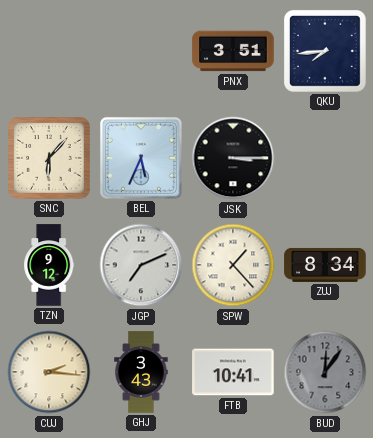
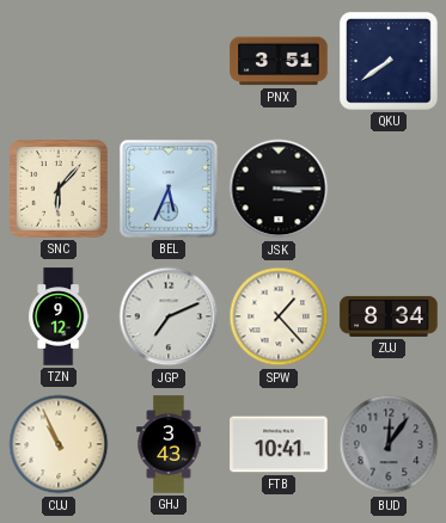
QKU: 7:44 -> 7:39 (389, 61)
CUJ: 2:16 -> 10:56 (59, 444)
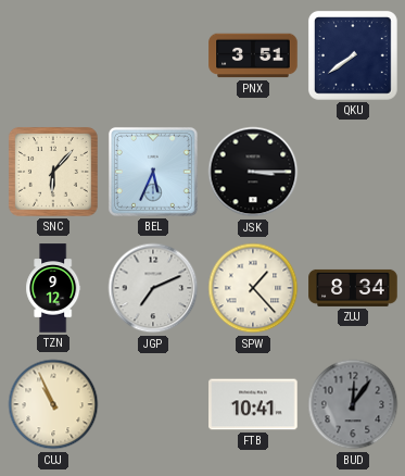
GHJ: 3:43 -> none (169, 444)
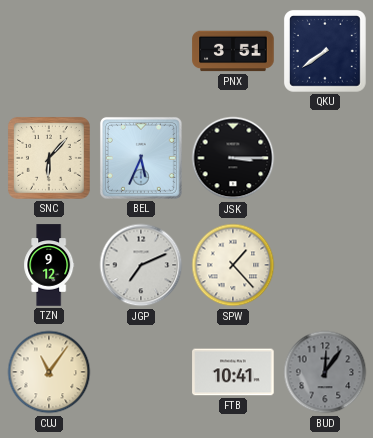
ZUJ: 8:34 -> none (353, 288)
CUJ: 10:56 -> 11:06 (49, 372)
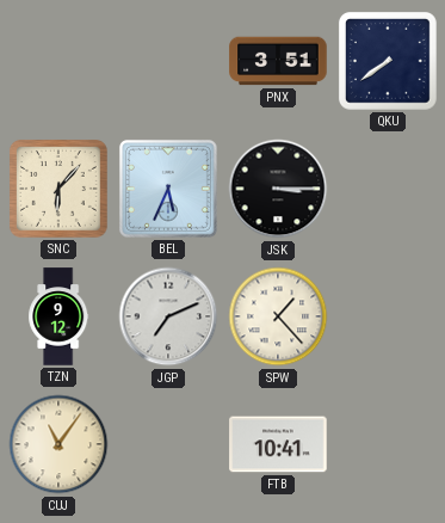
BUD: 12:06 -> none (325, 372)
